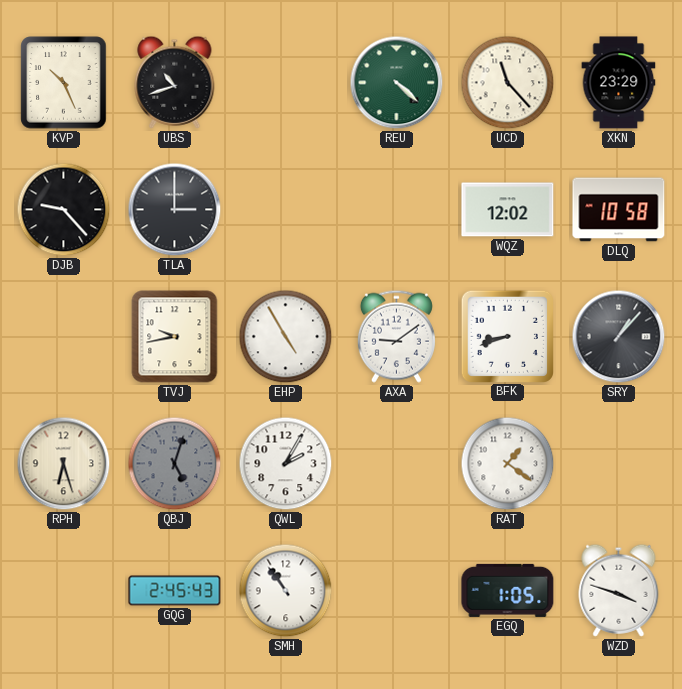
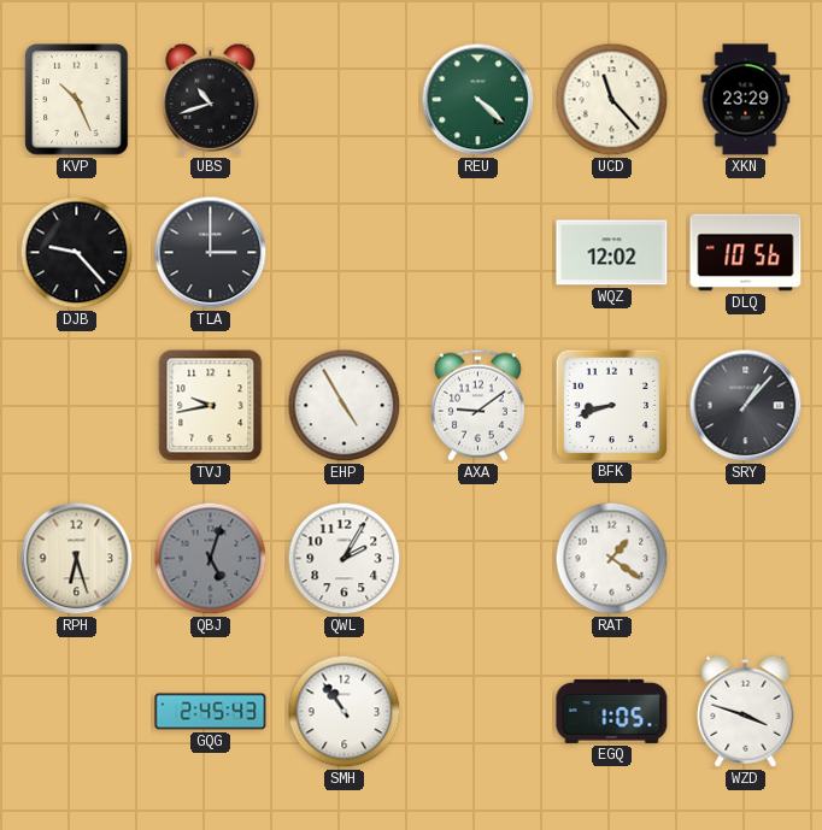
DLQ: 10:58 -> 10:56 (746, 253)
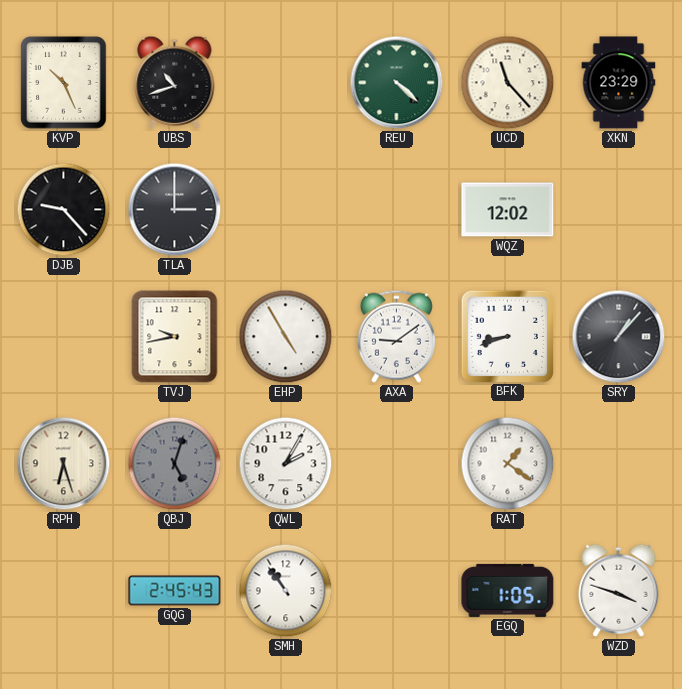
DLQ: 10:56 -> none (746, 253)
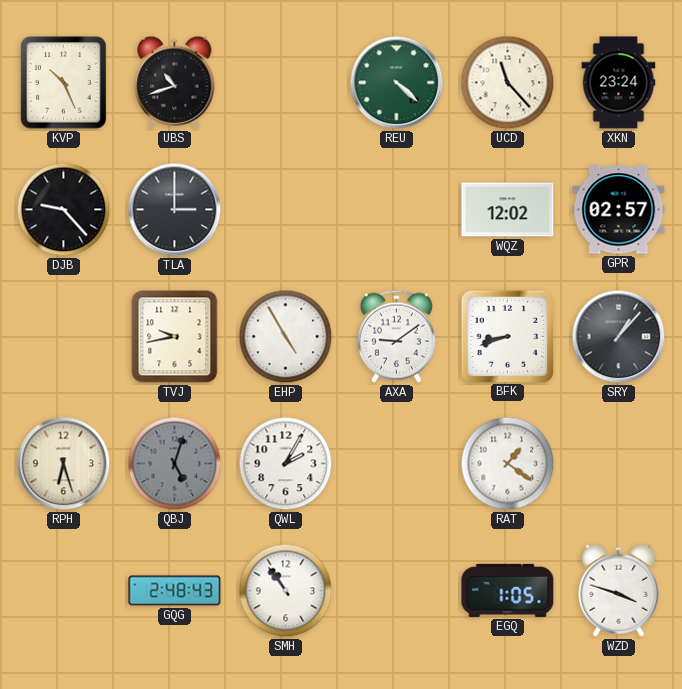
XKN: 23:29 -> 23:24 (619, 83)
GPR: none -> 02:57 (619, 210)
GQG: 2:45 -> 2:48 (175, 591)
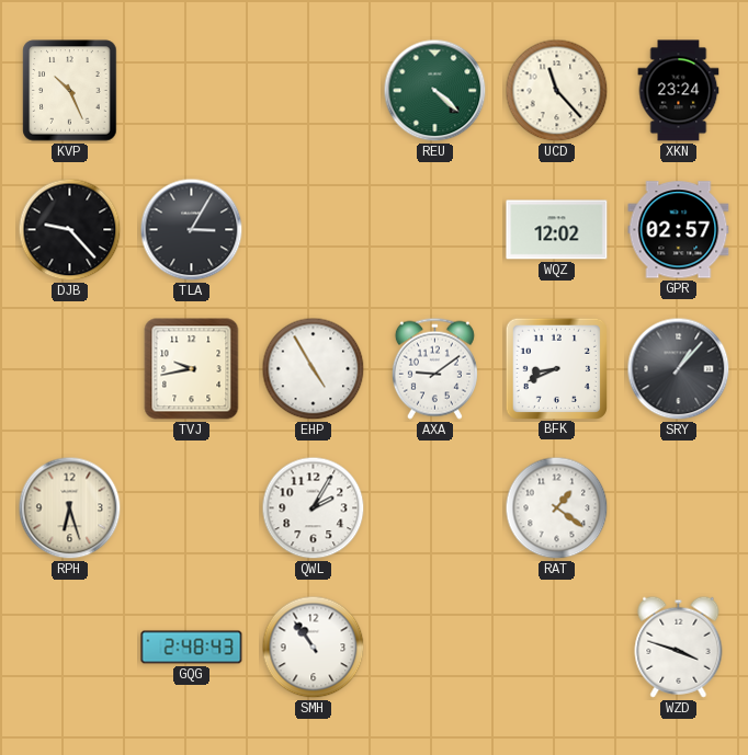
UBS: 10:42 -> none (175, 82)
TLA: 3:00 -> 3:05 (192, 230)
BFK: 8:42 -> 8:41 (556, 368)
QBJ: 5:03 -> none (175, 464)
EGQ: 1:05 -> none (508, 590)
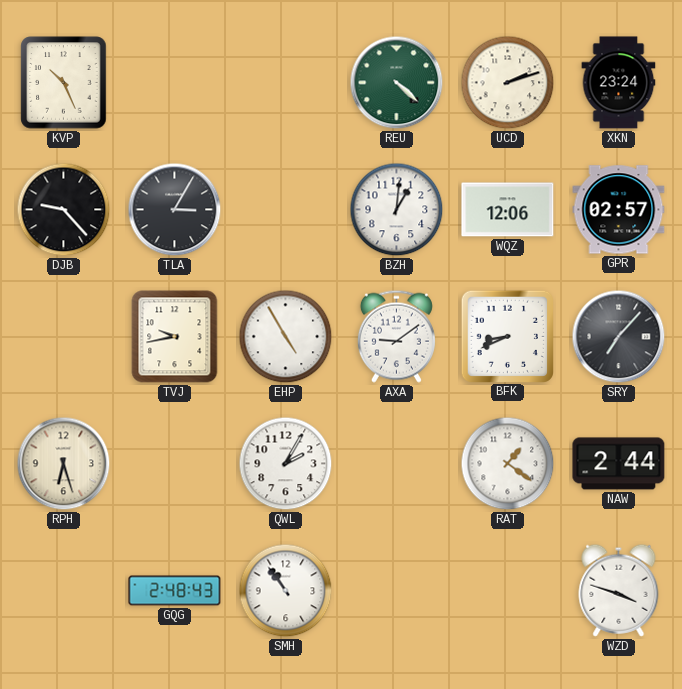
UCD: 11:23 -> 2:12 (508, 83)
BZH: none -> 1:01 (397, 210)
WQZ: 12:02 -> 12:06 (508, 210)
SRY: 1:07 -> 7:07 (619, 337)
NAW: none -> 2:44 (619, 464)
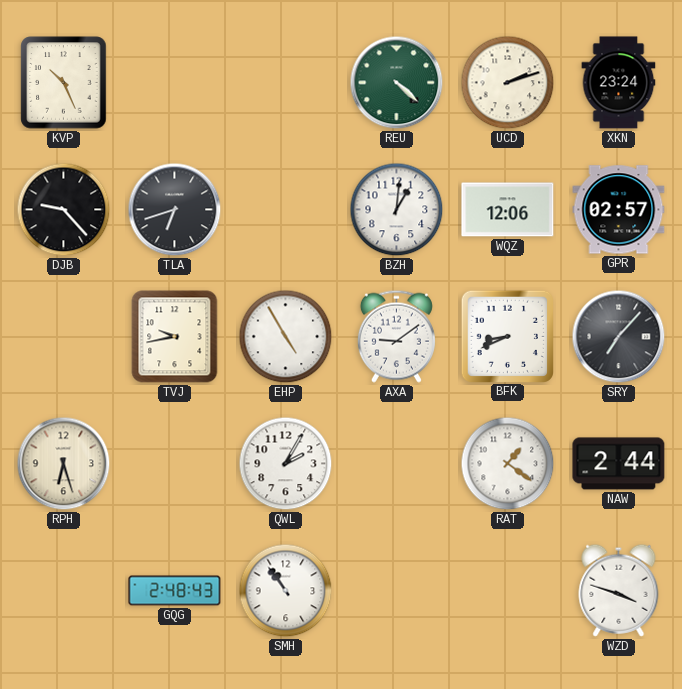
TLA: 3:05 -> 6:42 (175, 210)
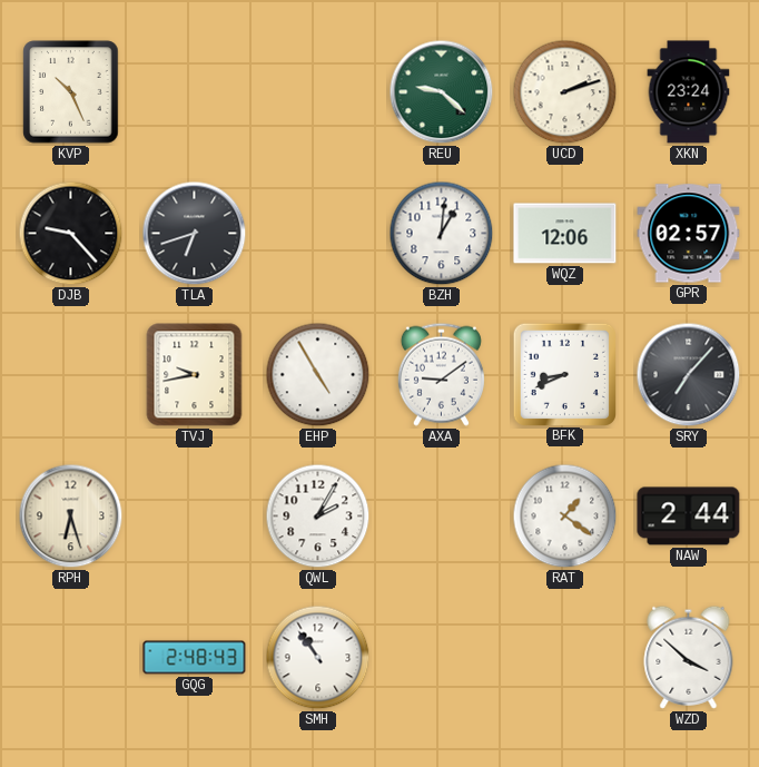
REU: 4:22 -> 9:22 (442, 92)
WZD: 3:48 -> 3:52 (689, 657)
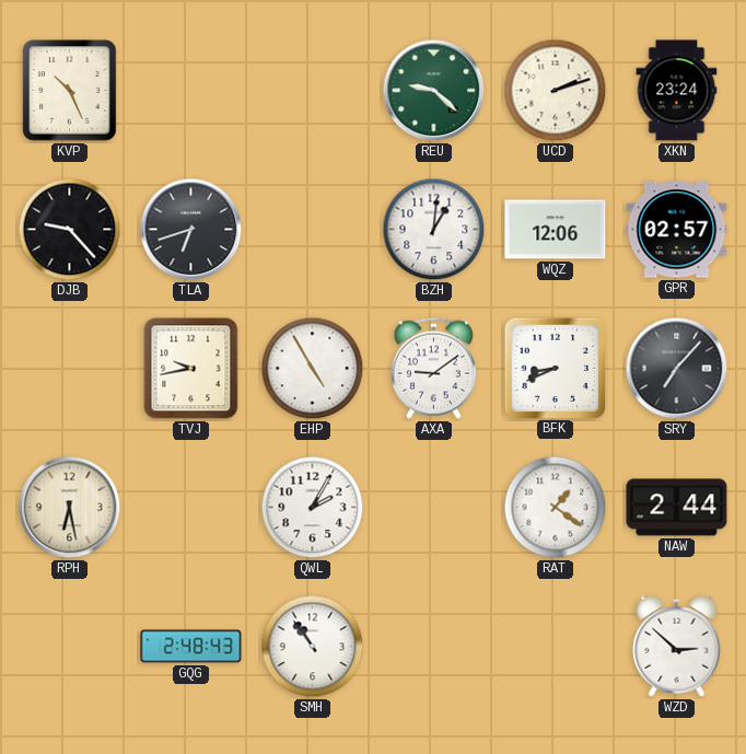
RPH: 6:27 -> 6:28 (70, 508)
WZD: 3:52 -> 2:52 (677, 646)
